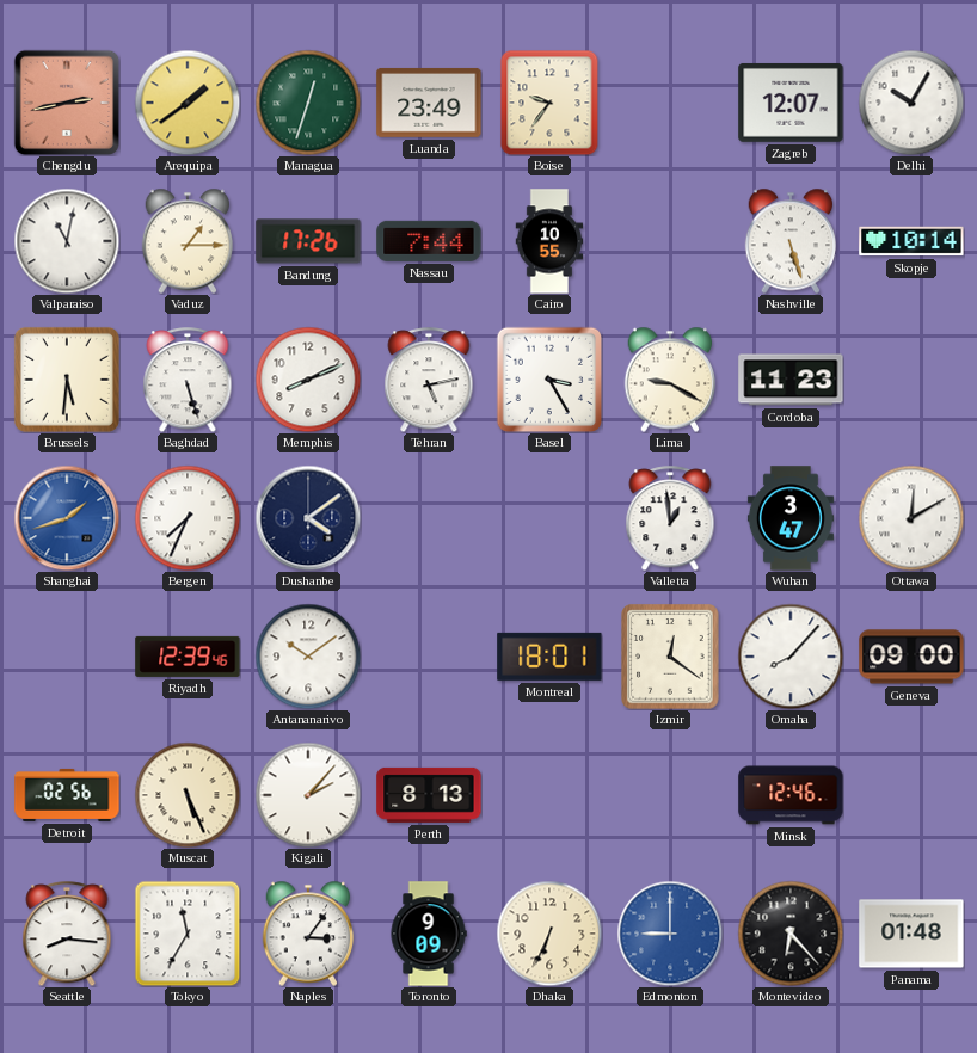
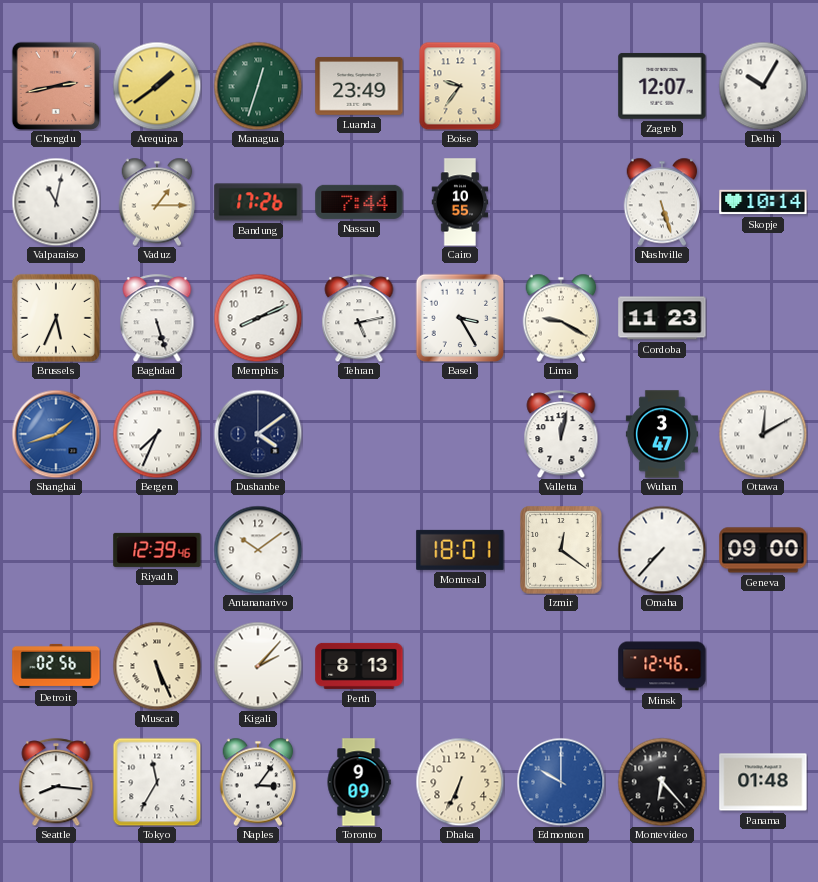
Brussels: 5:31 -> 5:34 (56, 318)
Valletta: 12:59 -> 12:02 (561, 434)
Omaha: 8:07 -> 7:37 (662, 550)
Edmonton: 9:00 -> 10:00 (561, 782)
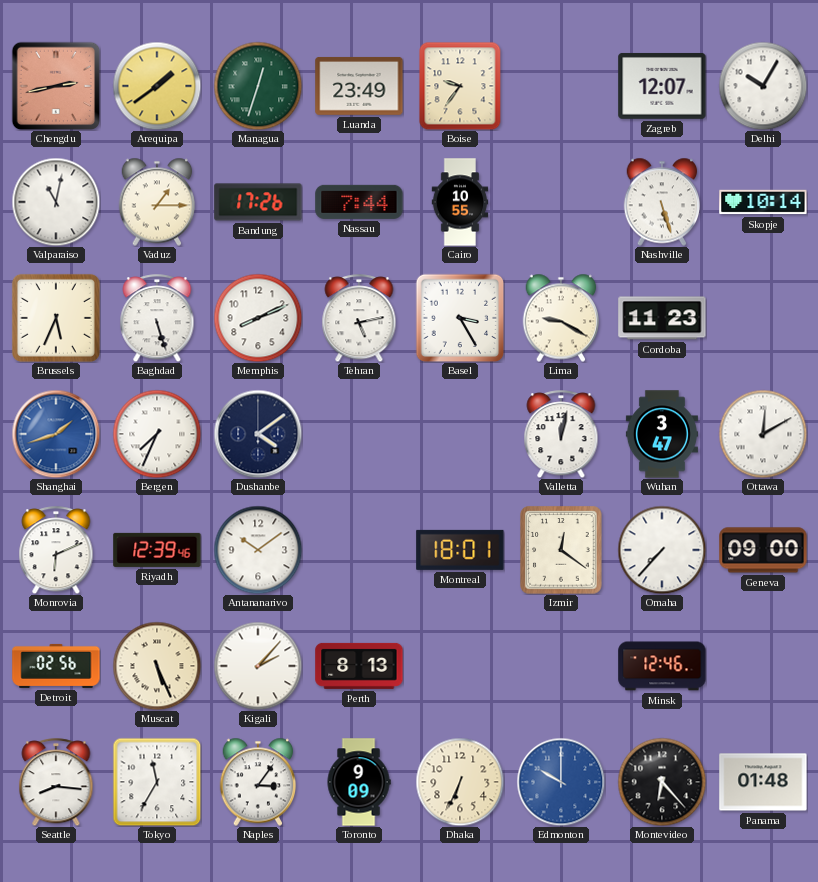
Monrovia: none -> 6:11 (56, 550)
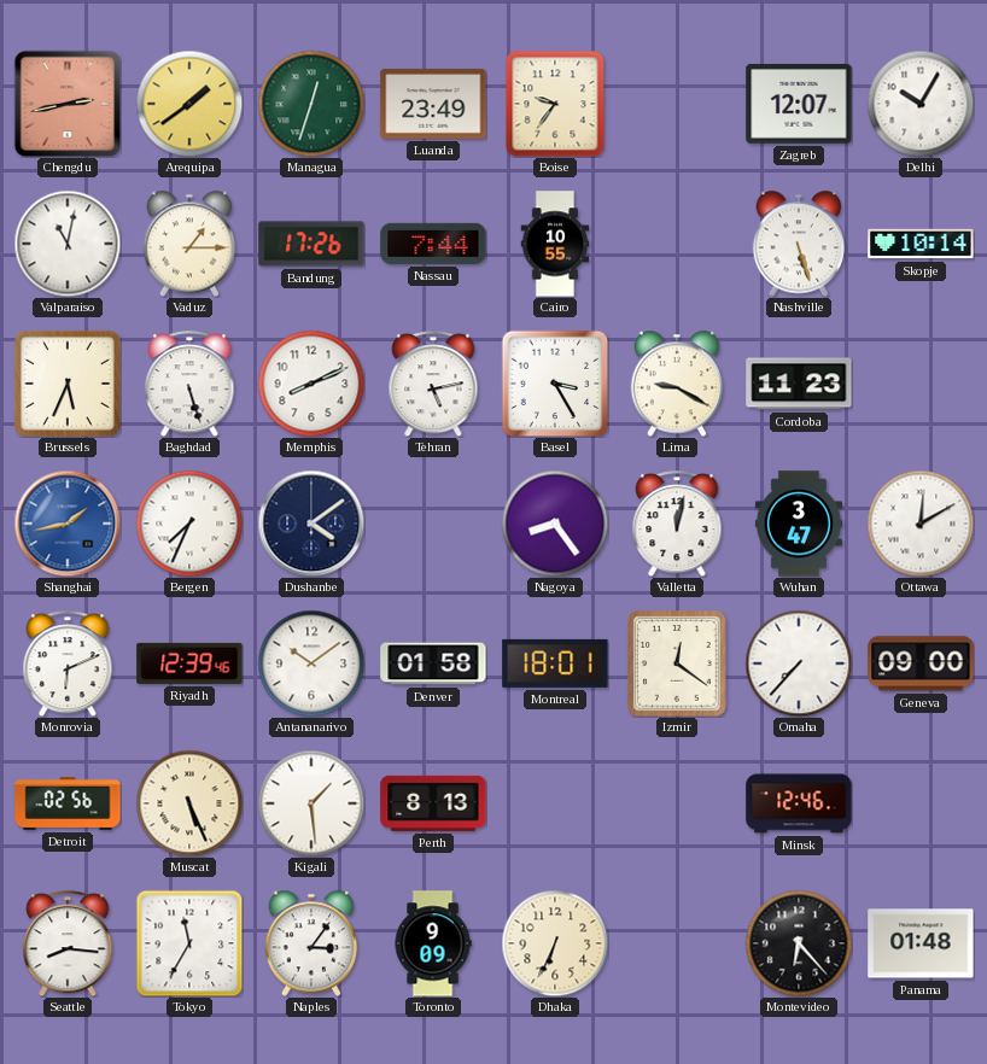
Shanghai: 1:42 -> 1:43 (68, 524)
Nagoya: none -> 8:24 (555, 524)
Denver: none -> 01:58 (433, 663)
Kigali: 2:07 -> 1:29 (311, 803)
Edmonton: 10:00 -> none (561, 782)
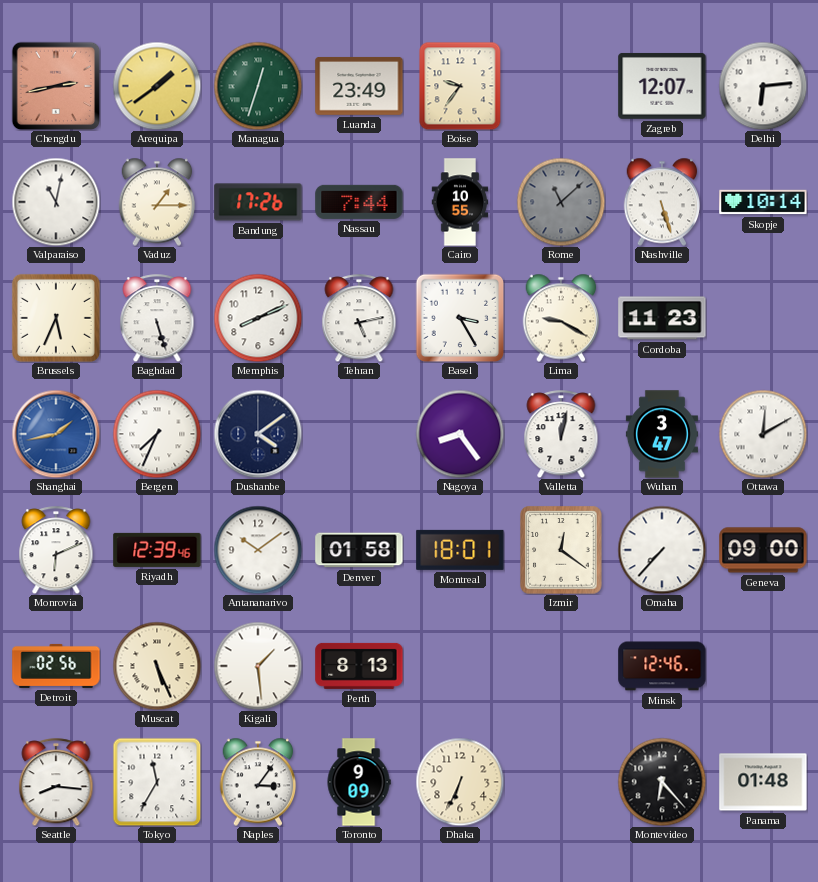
Delhi: 10:05 -> 6:14 (763, 86)
Rome: none -> 11:08 (561, 202)
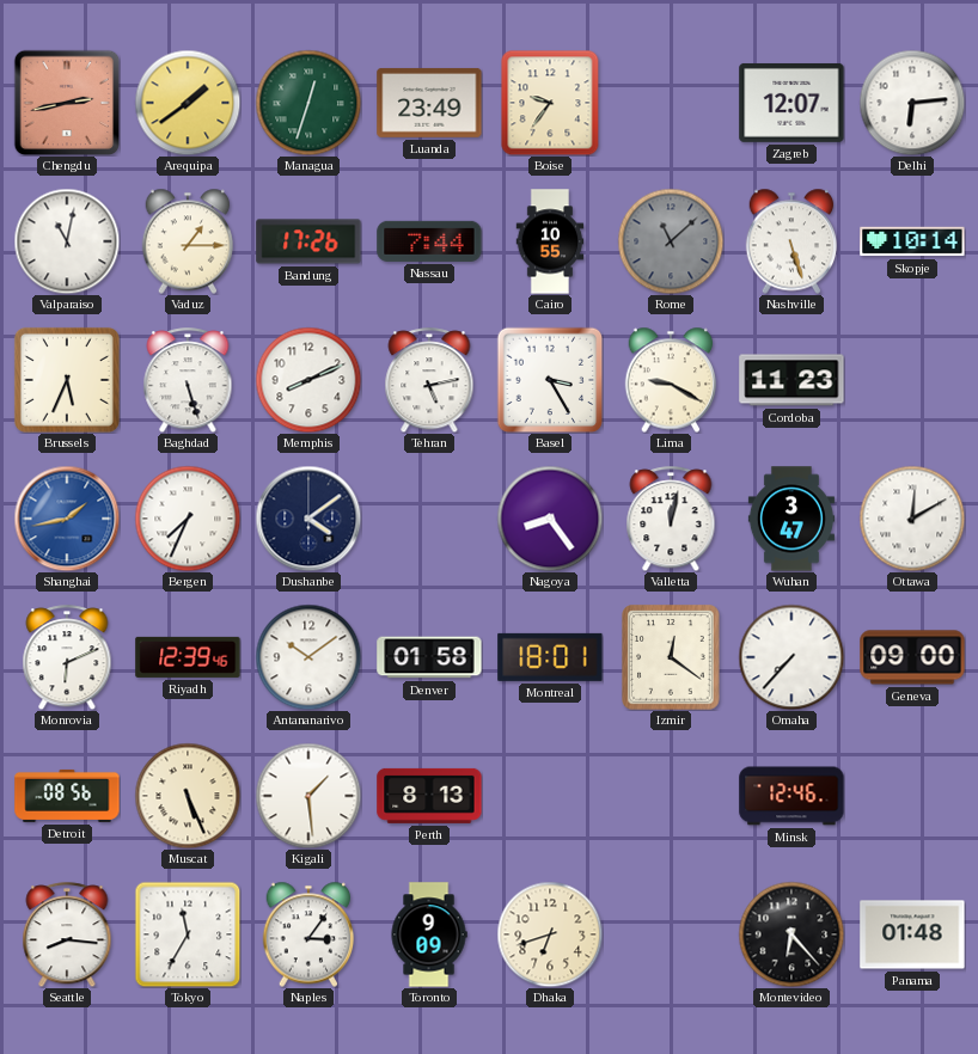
Detroit: 02:56 -> 08:56 (67, 796)
Dhaka: 6:34 -> 6:42 (550, 934)
